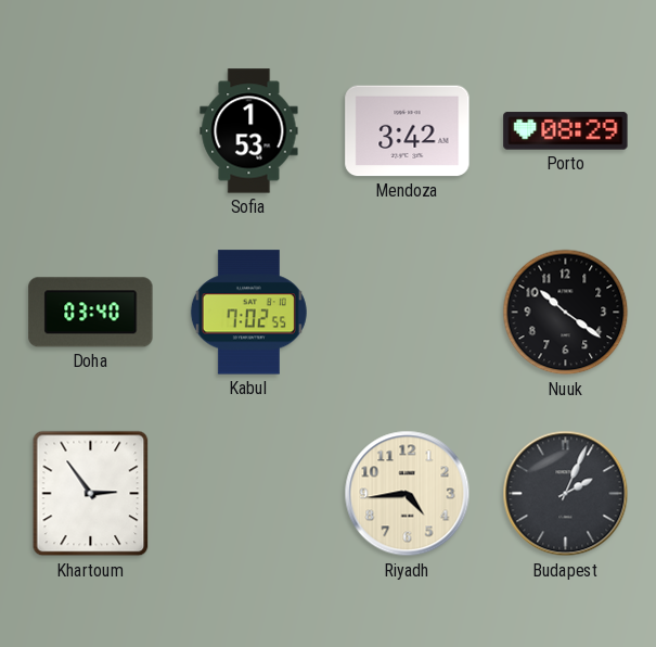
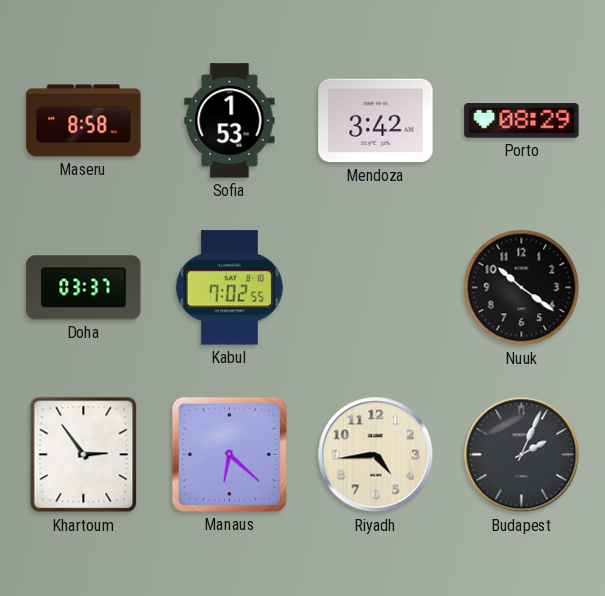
Maseru: none -> 8:58 (84, 121)
Doha: 03:40 -> 03:37 (84, 288)
Manaus: none -> 6:22 (229, 454)
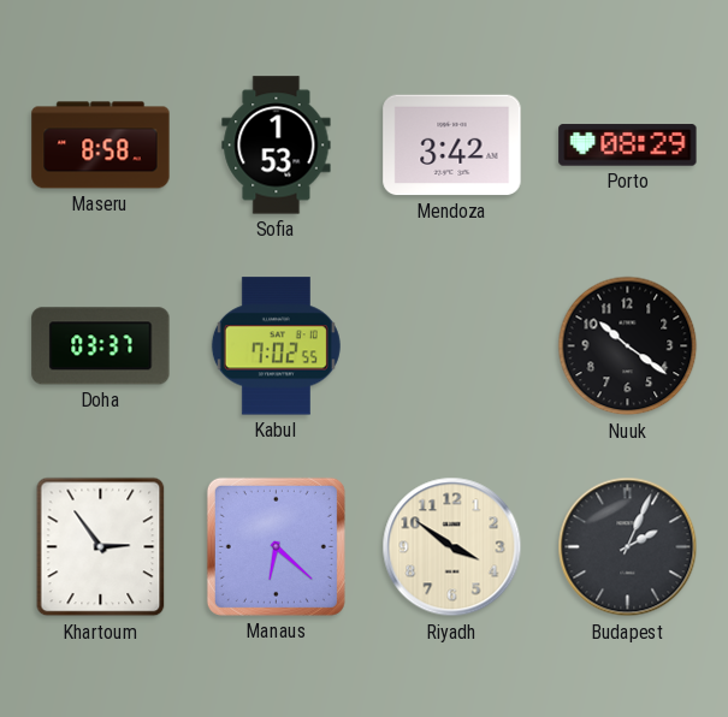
Riyadh: 4:44 -> 3:51 (452, 547)
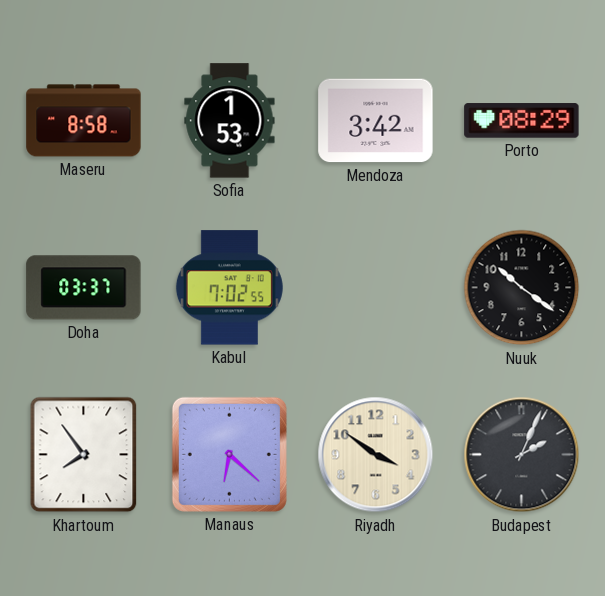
Khartoum: 2:54 -> 7:54 (84, 455)
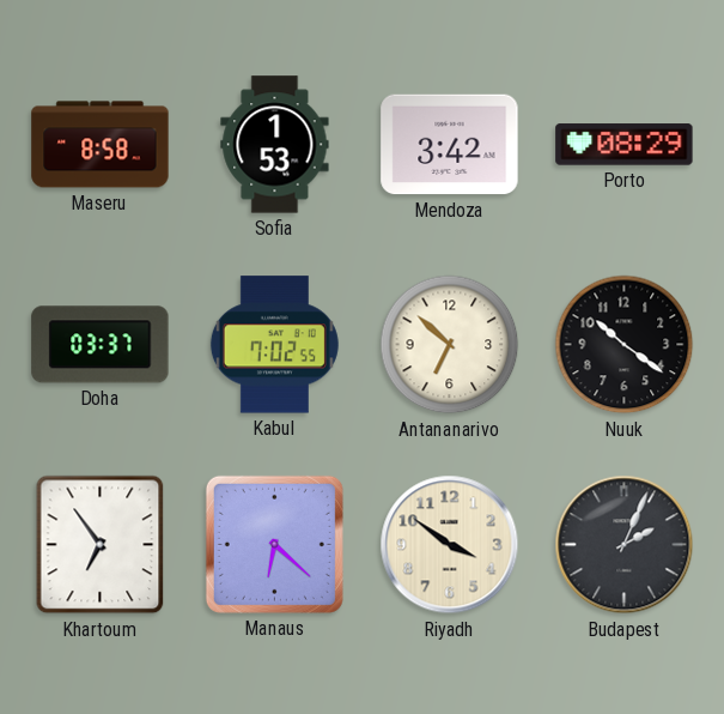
Antananarivo: none -> 6:52 (450, 345)
Khartoum: 7:54 -> 6:54 (101, 545)
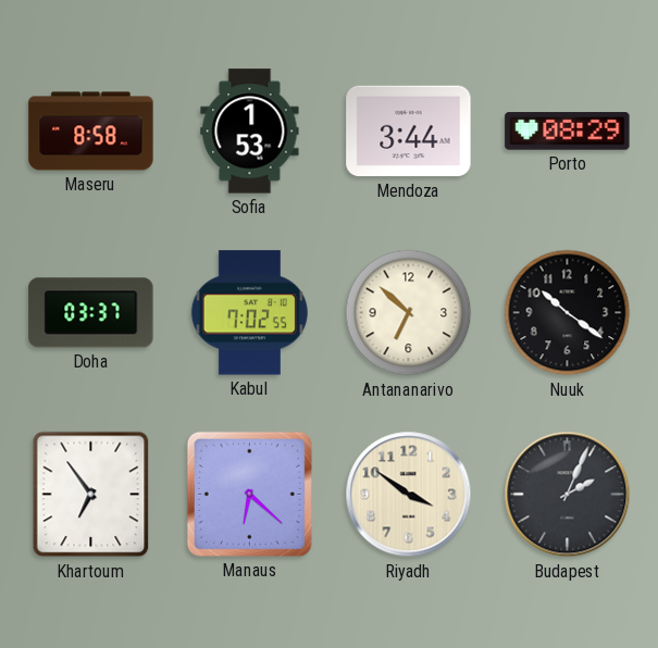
Mendoza: 3:42 -> 3:44 (409, 132)
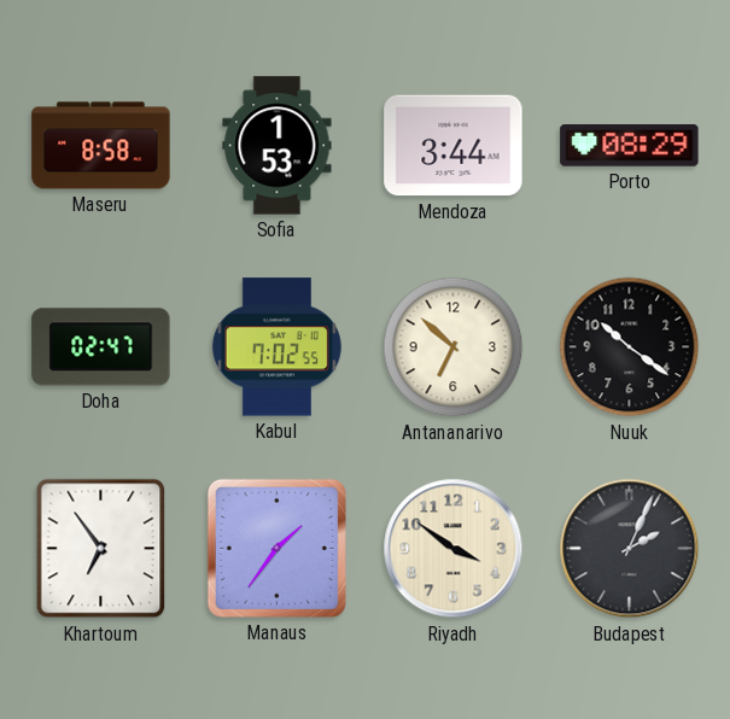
Doha: 03:37 -> 02:47 (101, 347)
Manaus: 6:22 -> 1:36 (276, 548)
